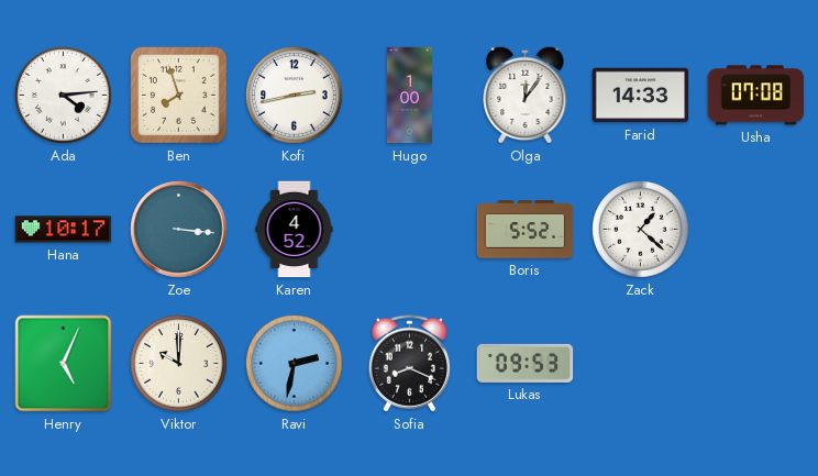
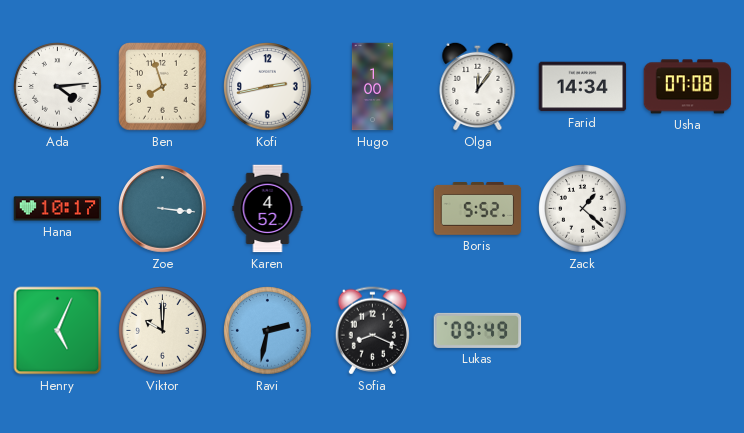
Farid: 14:33 -> 14:34 (583, 87)
Lukas: 09:53 -> 09:49 (478, 330)
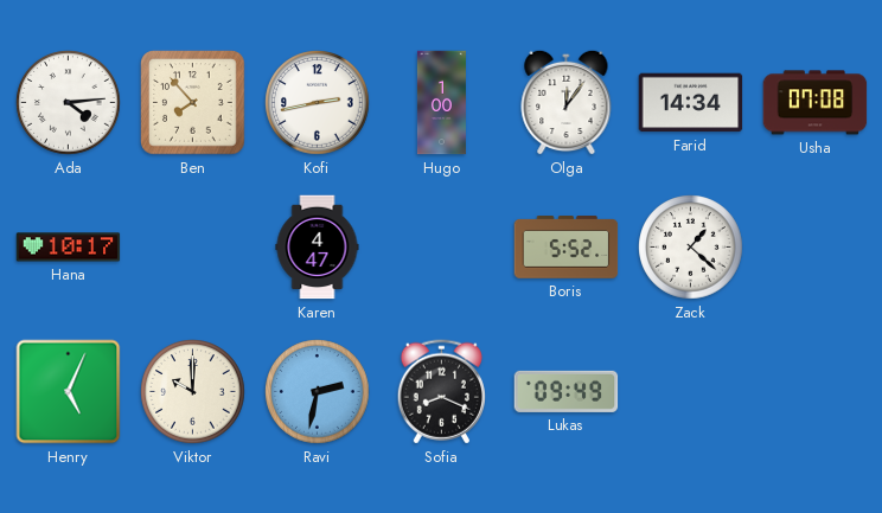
Ben: 7:57 -> 7:53 (193, 103)
Zoe: 3:16 -> none (163, 209)
Karen: 4:52 -> 4:47 (318, 248)
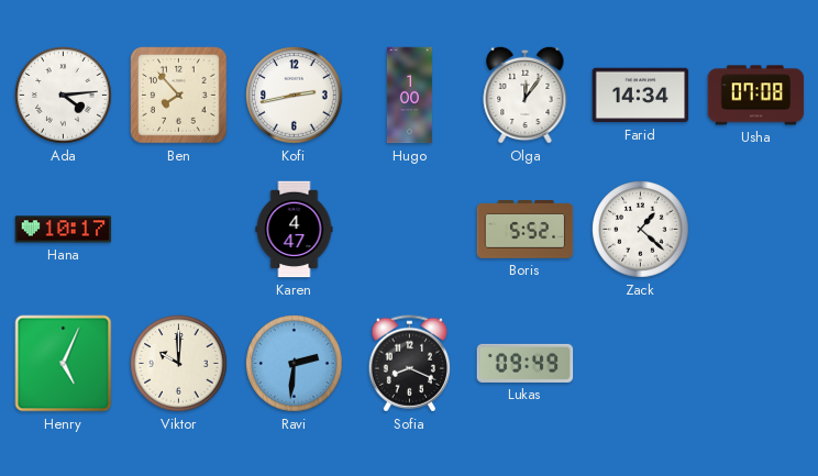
Ravi: 2:32 -> 2:31 (295, 364)
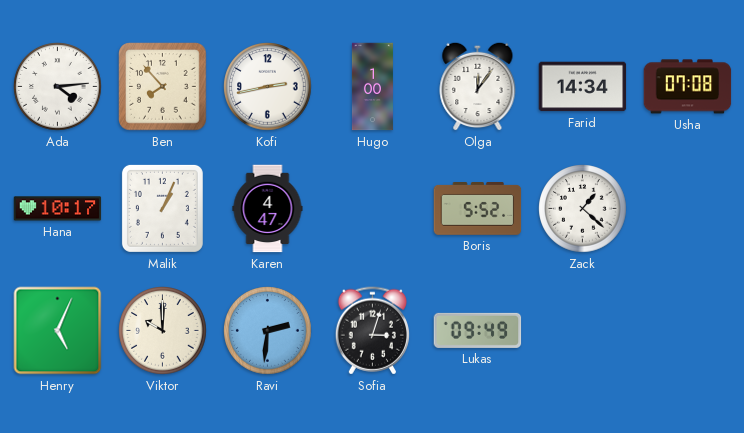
Malik: none -> 1:04 (162, 208)
Sofia: 8:19 -> 3:03 (372, 331)
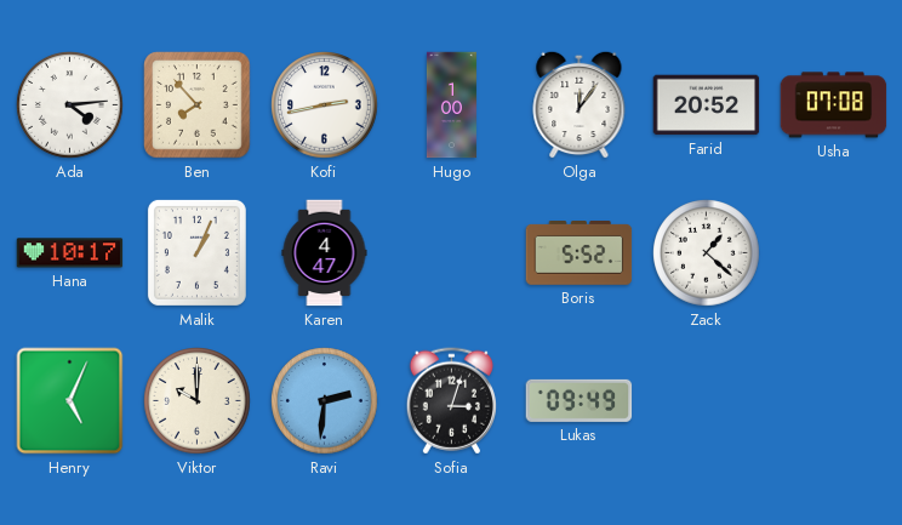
Farid: 14:34 -> 20:52 (707, 105)
